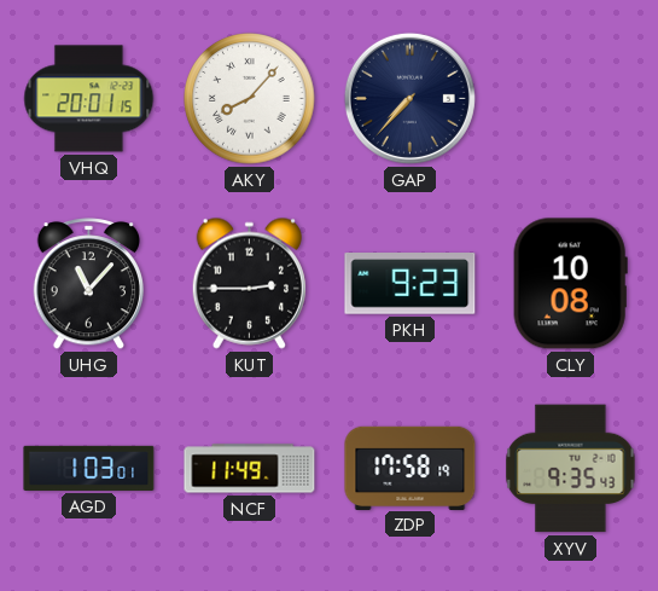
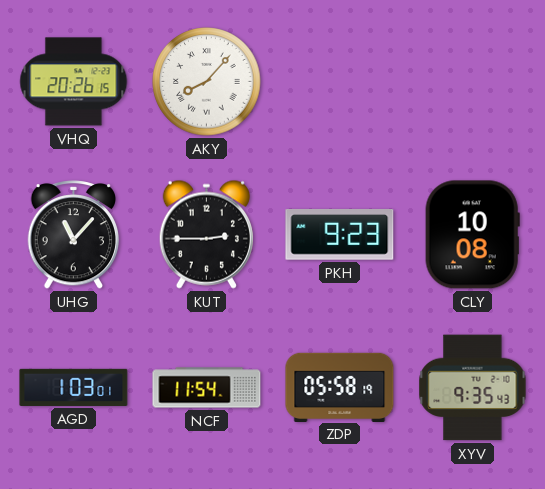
VHQ: 20:01 -> 20:26 (74, 82)
GAP: 7:37 -> none (409, 98)
NCF: 11:49 -> 11:54 (207, 388)
ZDP: 17:58 -> 05:58 (340, 387)
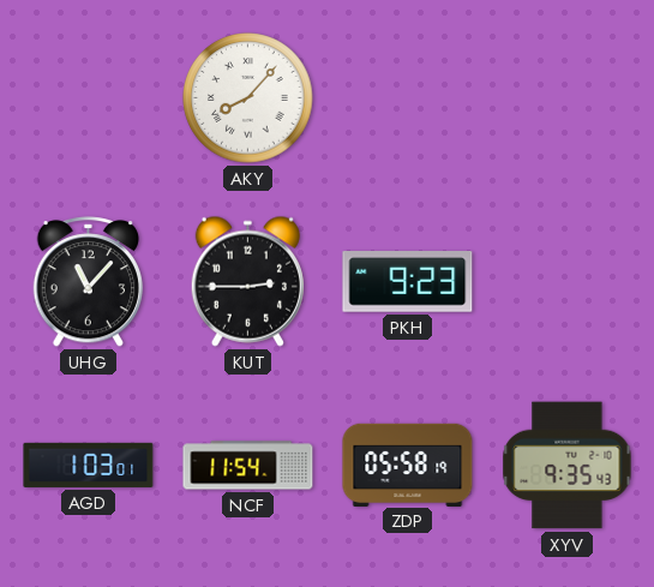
VHQ: 20:26 -> none (74, 82)
CLY: 10:08 -> none (472, 235)
